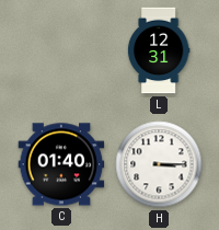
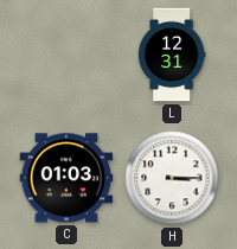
C: 01:40 -> 01:03 (66, 178)
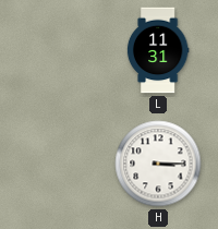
L: 12:31 -> 11:31 (158, 50)
C: 01:03 -> none (66, 178)
